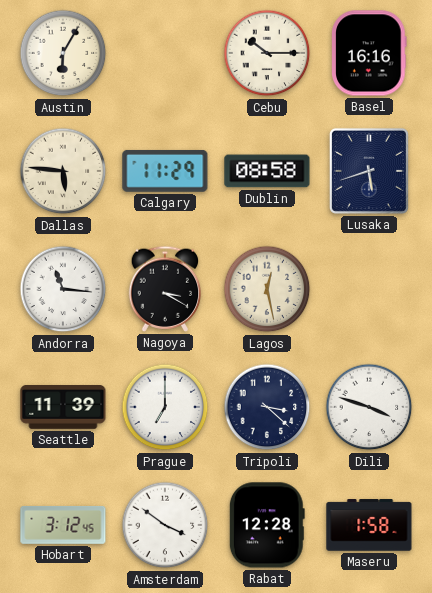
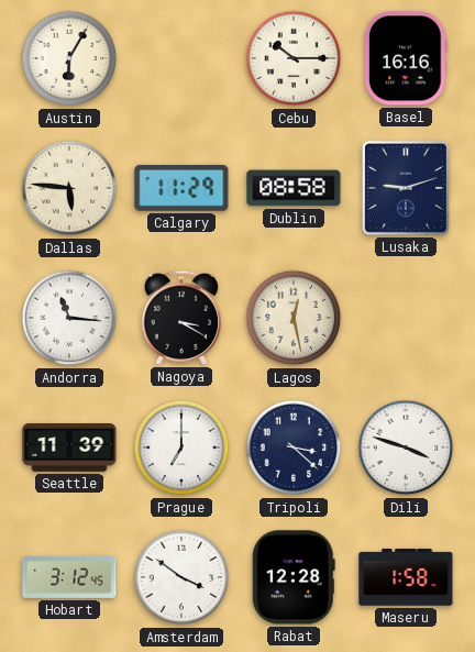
Lusaka: 5:42 -> 9:12 (406, 188)
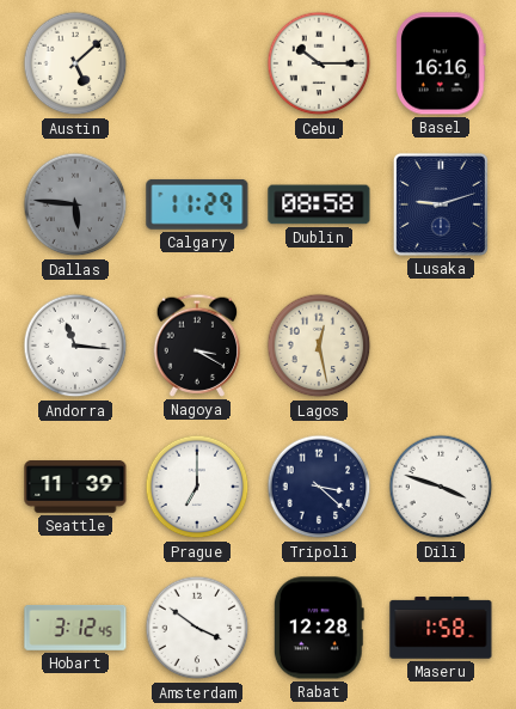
Austin: 6:05 -> 5:08 (75, 63)
Dallas dial: cream -> grey (75, 204)
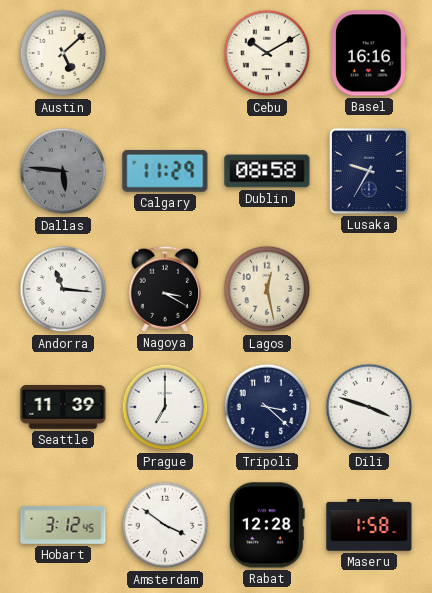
Cebu: 10:15 -> 10:10 (267, 53)
Lusaka: 9:12 -> 9:35 (369, 171)
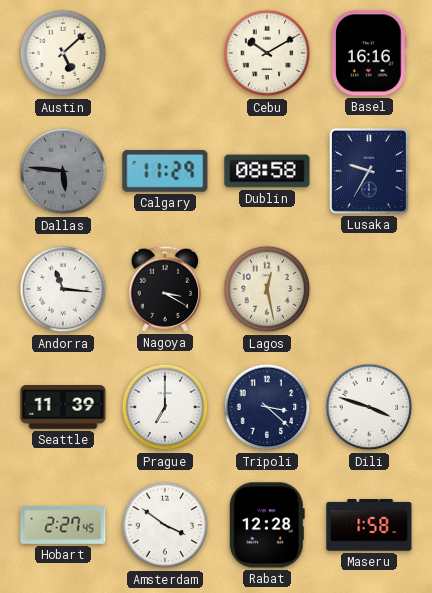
Hobart: 3:12 -> 2:27 (63, 525)
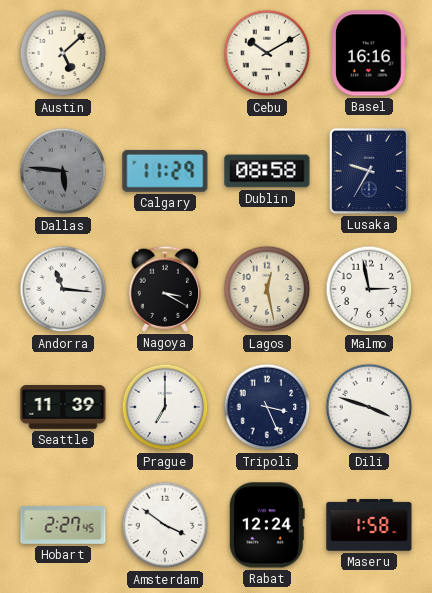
Malmo: none -> 2:58 (369, 289)
Tripoli: 3:22 -> 3:26 (267, 407)
Rabat: 12:28 -> 12:24 (267, 525)
